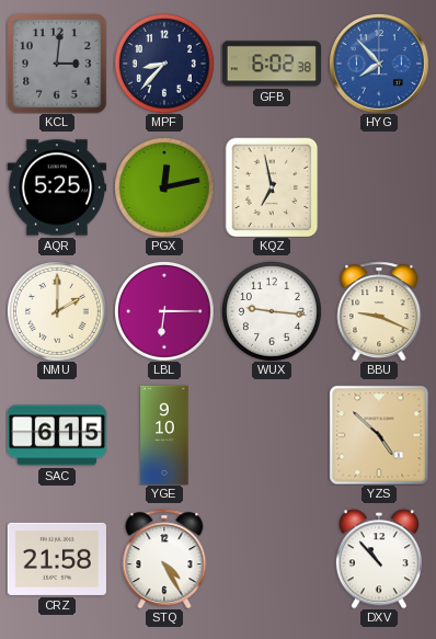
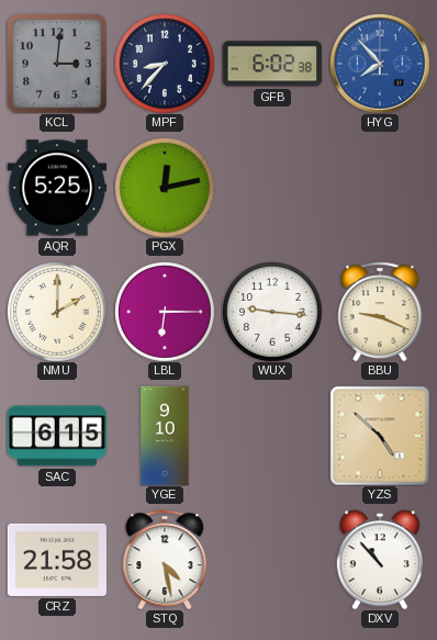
KQZ: 6:58 -> none (272, 187)
STQ: 4:25 -> 4:28 (165, 560)
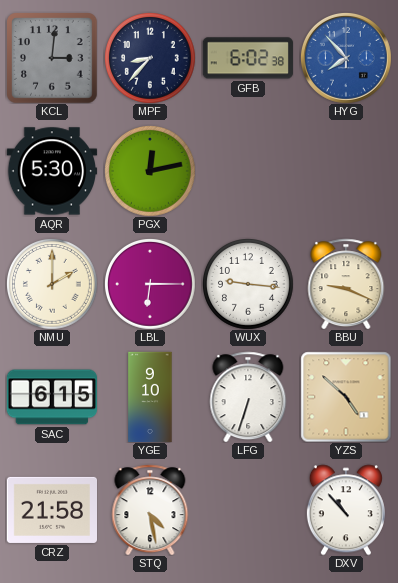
AQR: 5:25 -> 5:30 (52, 171)
LFG: none -> 6:33 (248, 397)
